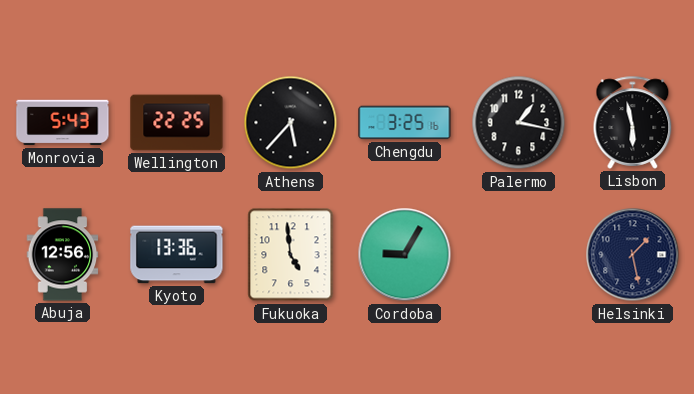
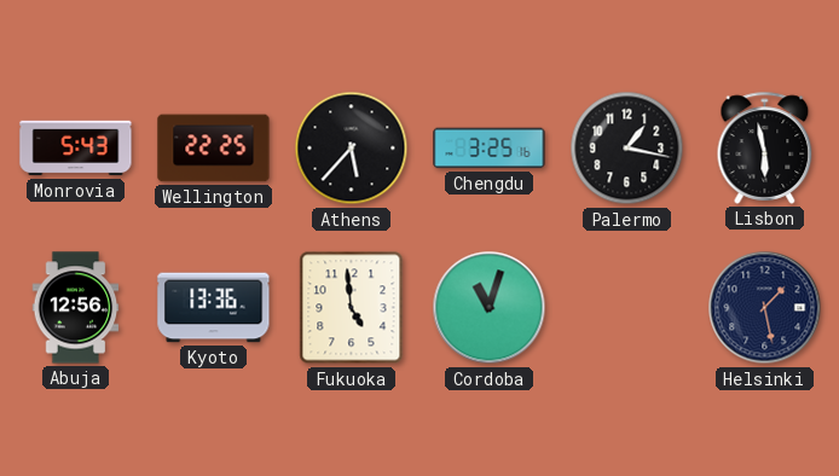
Cordoba: 9:05 -> 11:03 (490, 308)
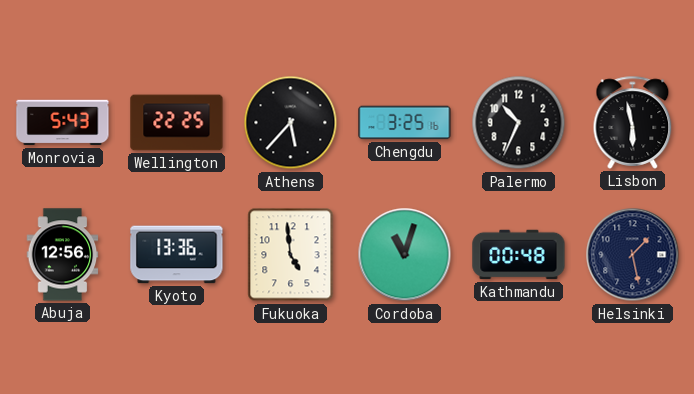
Palermo: 1:17 -> 10:34 (519, 123)
Kathmandu: none -> 00:48 (519, 255)
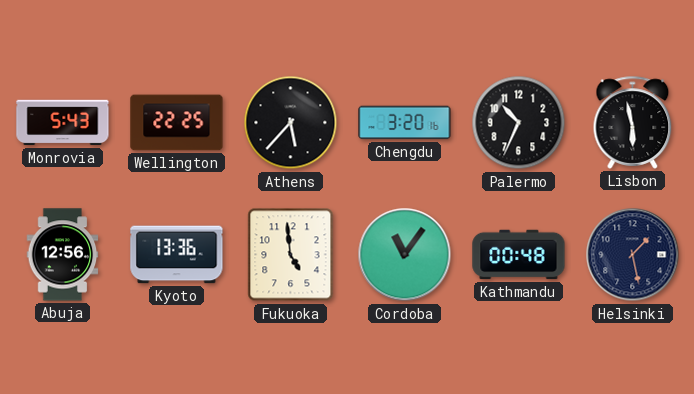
Chengdu: 3:25 -> 3:20 (405, 123)
Cordoba: 11:03 -> 11:06 (405, 255)
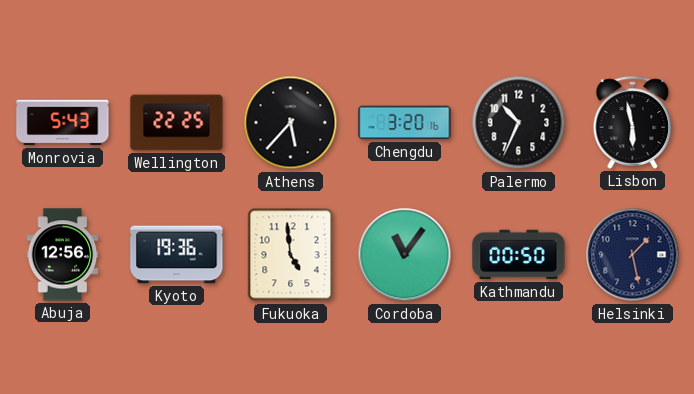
Kyoto: 13:36 -> 19:36 (177, 255)
Kathmandu: 00:48 -> 00:50 (519, 255)
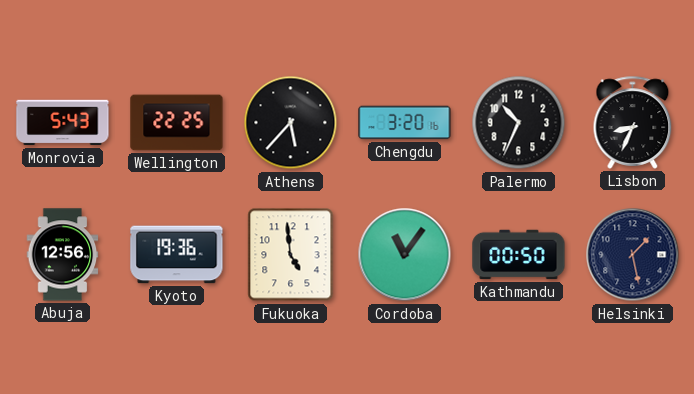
Lisbon: 5:58 -> 8:34 (633, 122)
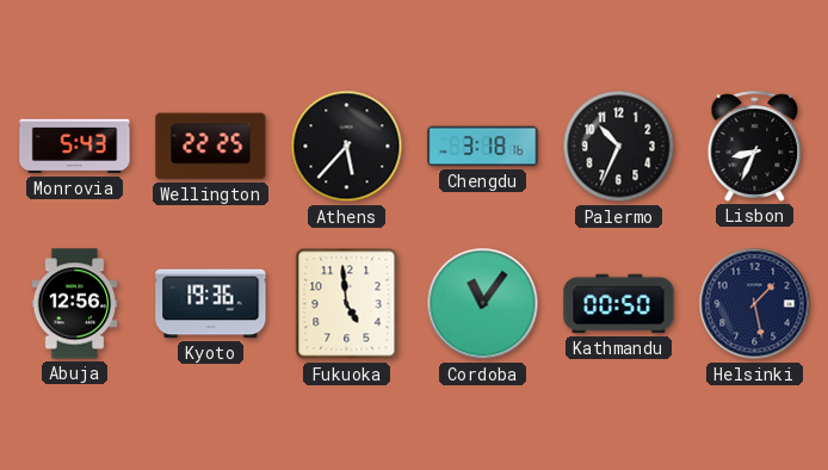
Chengdu: 3:20 -> 3:18 (483, 147)
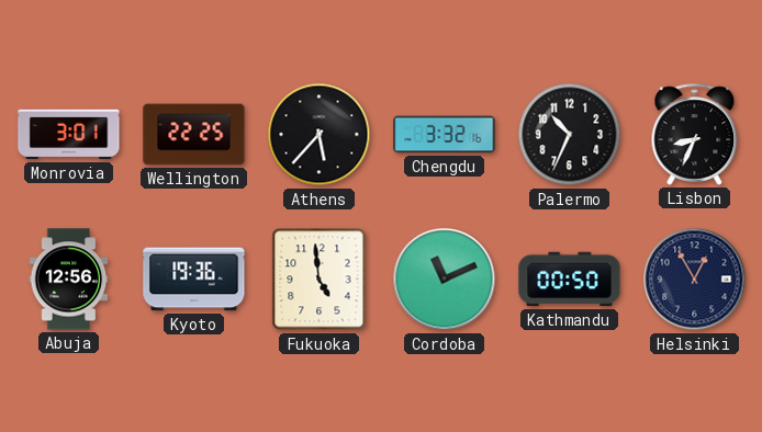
Monrovia: 5:43 -> 3:01 (69, 135)
Chengdu: 3:18 -> 3:32 (445, 135)
Cordoba: 11:06 -> 11:11 (445, 280)
Helsinki: 1:28 -> 12:55 (695, 280)
